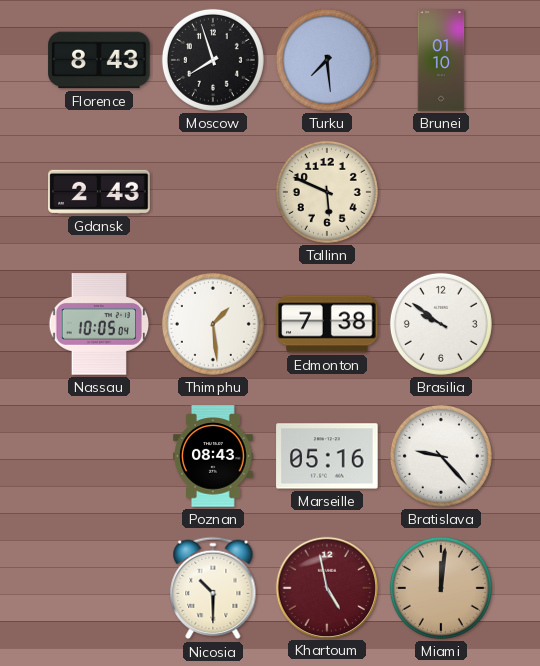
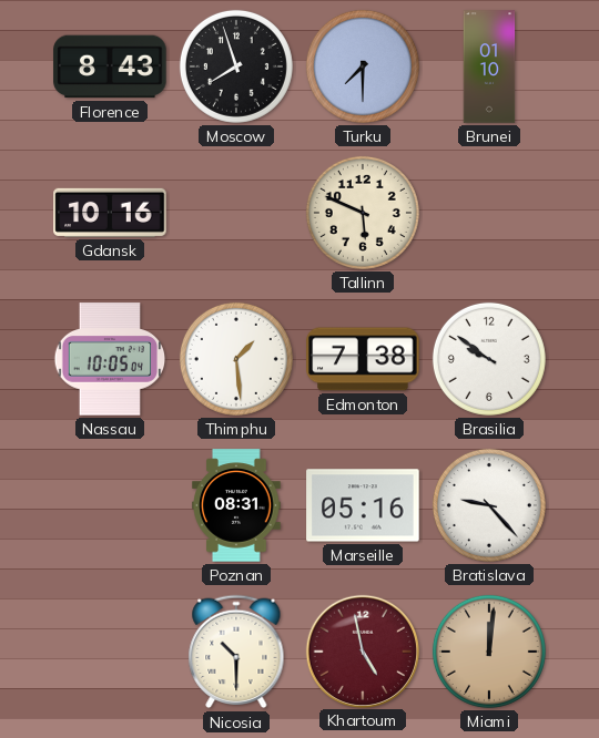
Turku: 7:29 -> 7:30 (363, 66)
Gdansk: 2:43 -> 10:16 (110, 213)
Poznan: 08:43 -> 08:31 (236, 505)
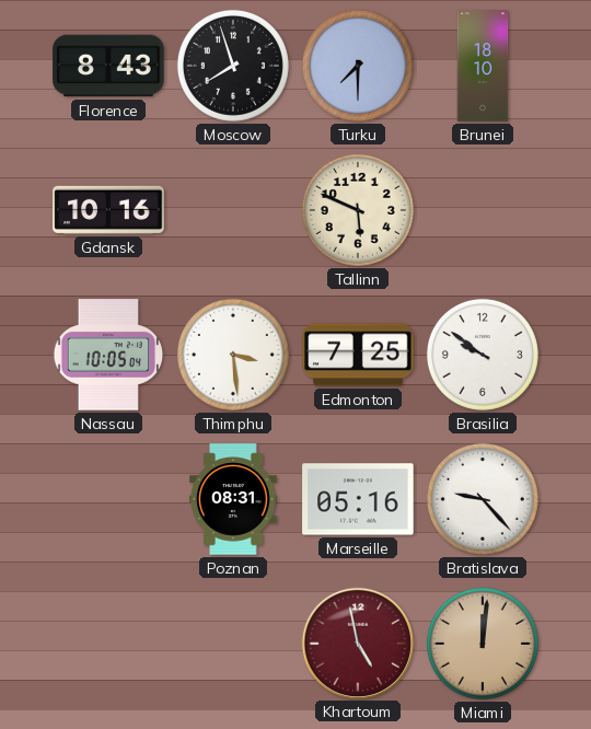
Brunei: 01:10 -> 18:10 (483, 66)
Thimphu: 1:29 -> 3:29 (233, 355)
Edmonton: 7:38 -> 7:25 (358, 355)
Nicosia: 10:30 -> none (236, 652)
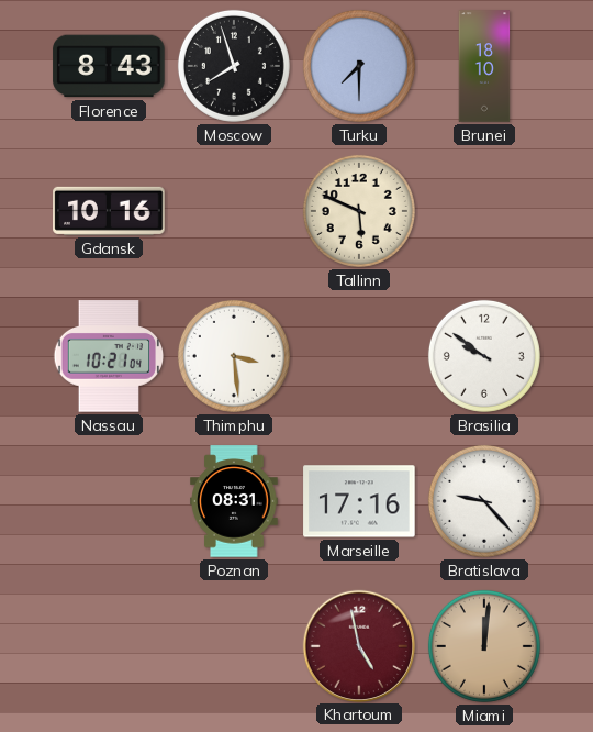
Nassau: 10:05 -> 10:21 (109, 356)
Edmonton: 7:25 -> none (358, 355)
Marseille: 05:16 -> 17:16 (359, 501)
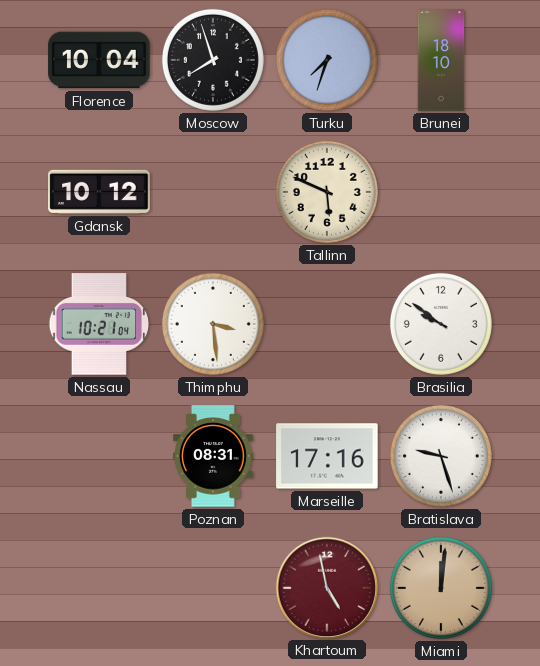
Florence: 8:43 -> 10:04 (99, 60)
Turku: 7:30 -> 7:33 (327, 60)
Gdansk: 10:16 -> 10:12 (99, 192)
Bratislava: 9:23 -> 9:27 (441, 456)
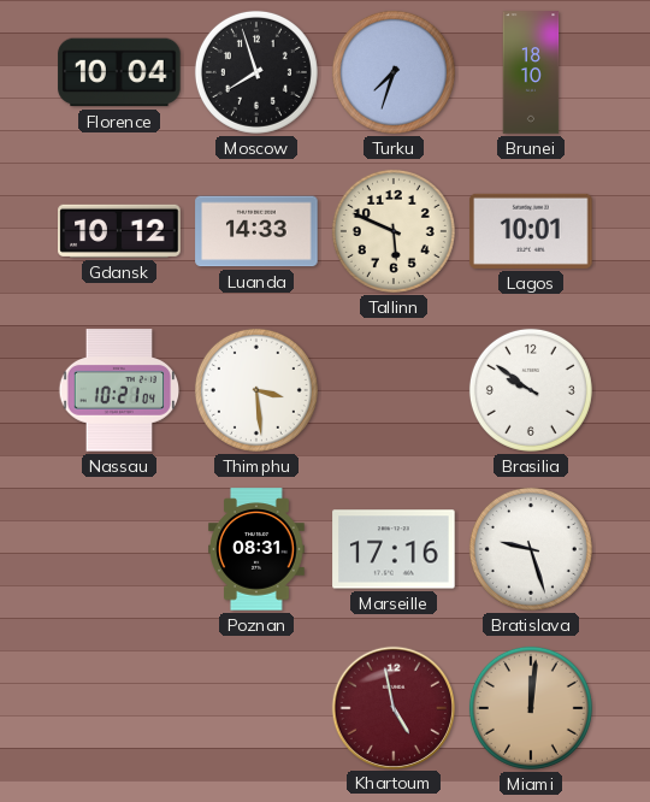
Luanda: none -> 14:33 (256, 231)
Lagos: none -> 10:01 (531, 231)
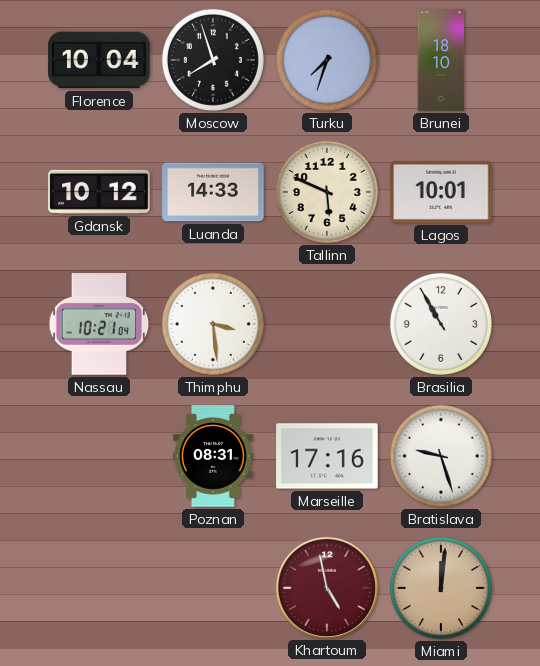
Brasilia: 9:51 -> 10:55 (441, 324)
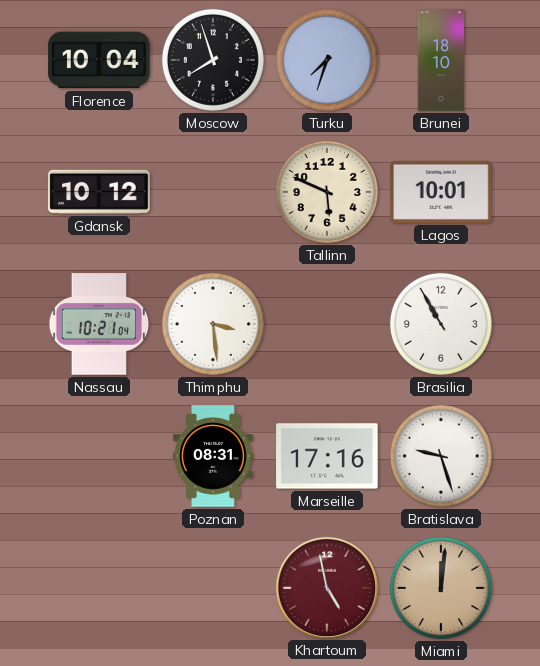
Luanda: 14:33 -> none (213, 192)
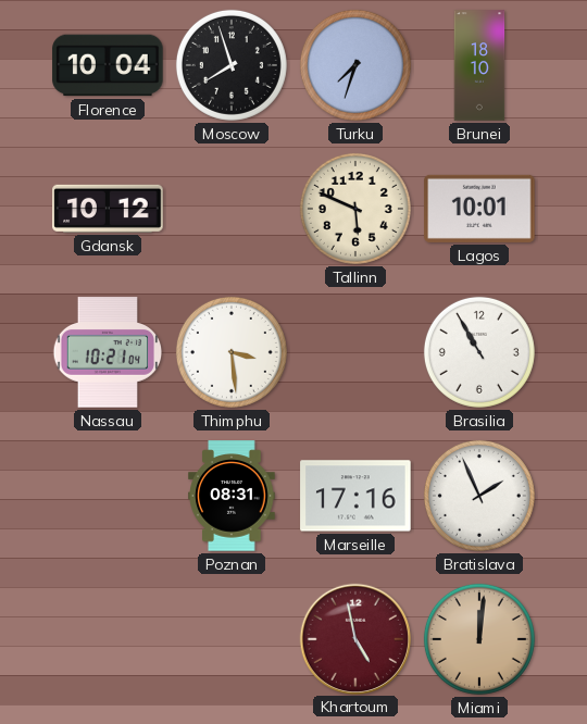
Bratislava: 9:27 -> 1:56 (479, 496)
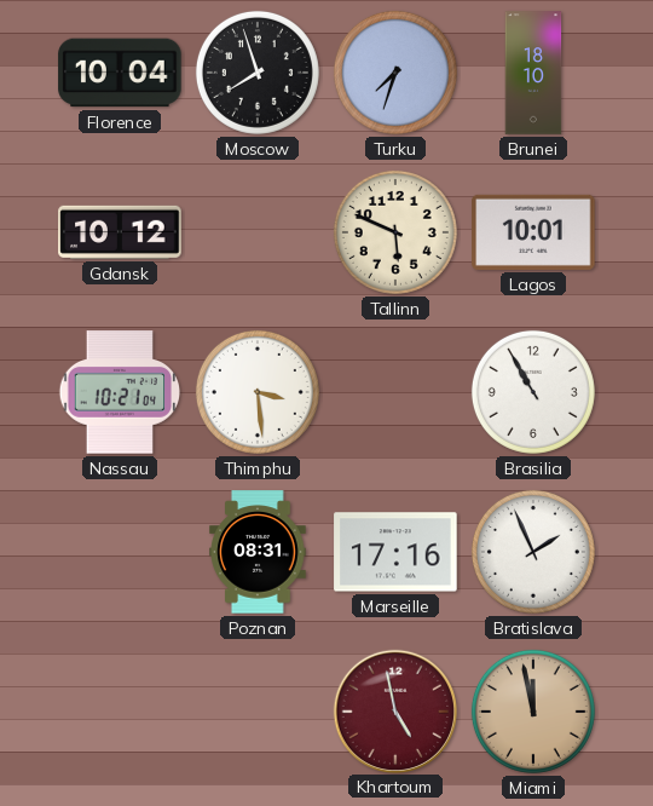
Miami: 12:01 -> 11:58 (533, 712)
